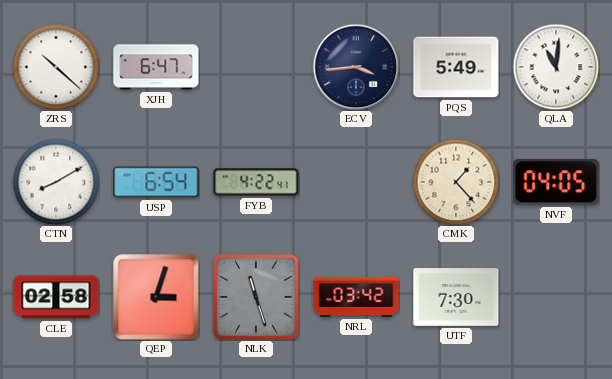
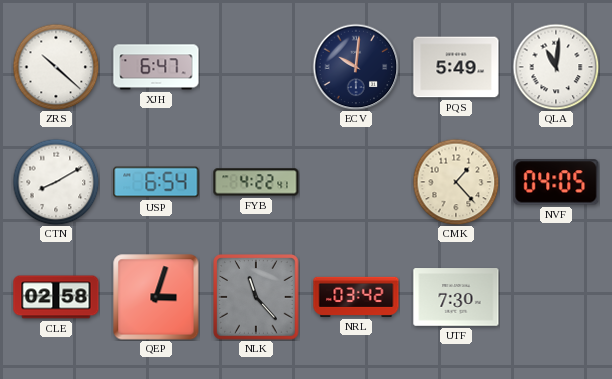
ECV: 3:44 -> 10:01 (356, 67)
NLK: 11:27 -> 11:23 (256, 297)
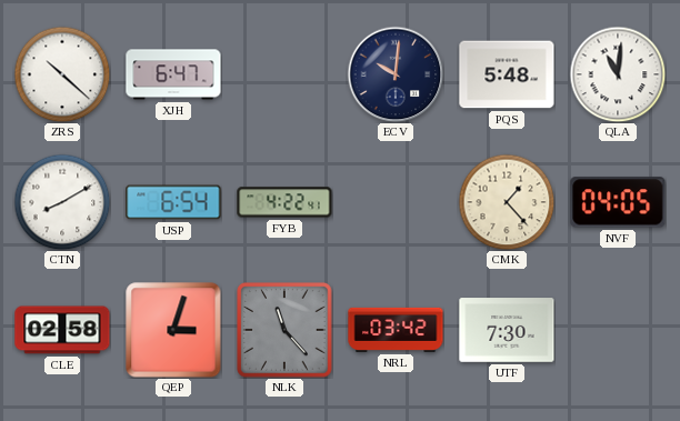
PQS: 5:49 -> 5:48 (507, 74)
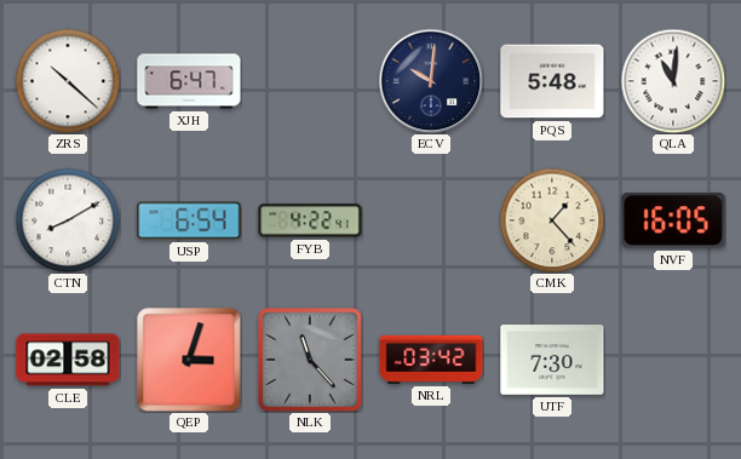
NVF: 04:05 -> 16:05 (673, 220)
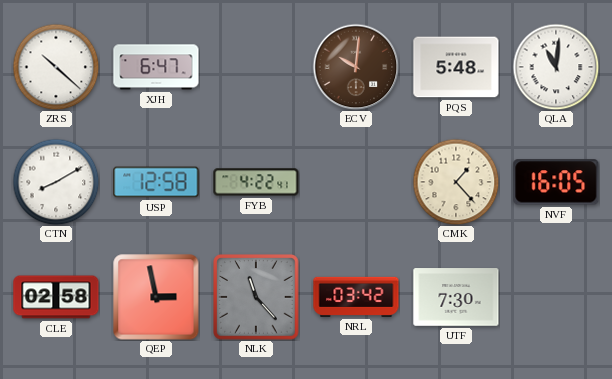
ECV dial: navy -> brown (356, 67)
USP: 6:54 -> 12:58 (156, 182)
QEP: 3:03 -> 2:58 (156, 297)
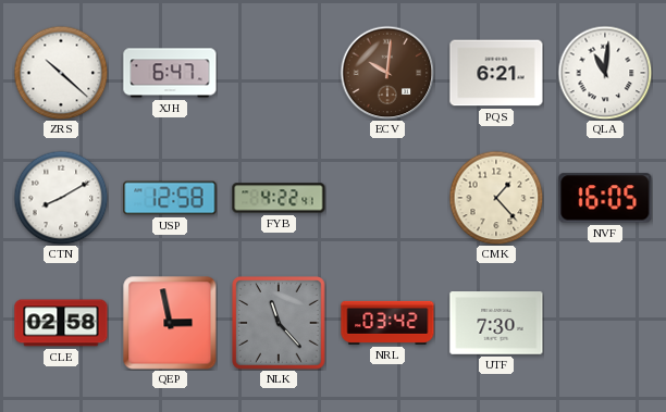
PQS: 5:48 -> 6:21 (496, 73)
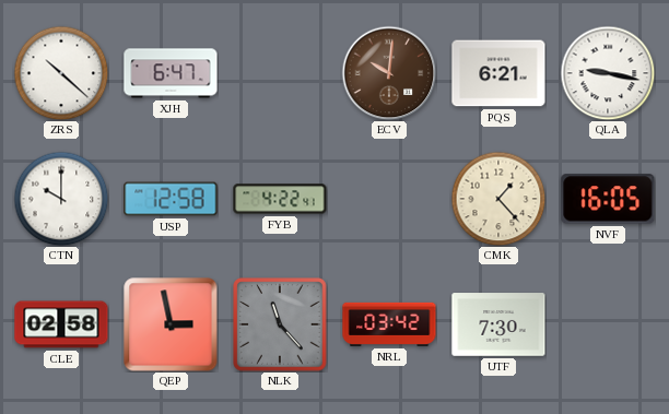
QLA: 11:01 -> 9:17 (608, 73)
CTN: 8:10 -> 10:00 (61, 199)
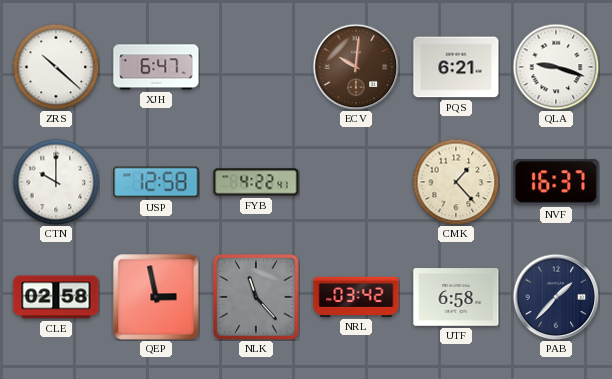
QLA: 9:17 -> 9:18 (556, 67)
NVF: 16:05 -> 16:37 (556, 182)
UTF: 7:30 -> 6:58 (456, 297)
PAB: none -> 1:37 (556, 297)
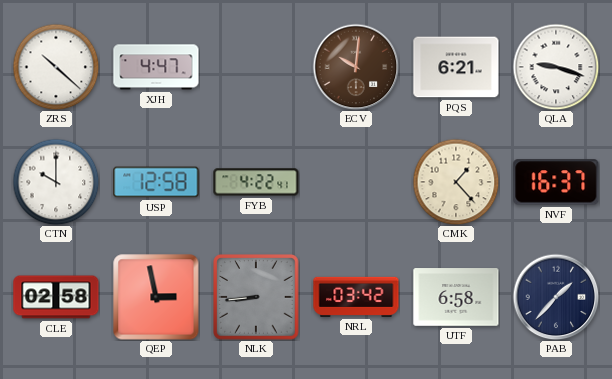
XJH: 6:47 -> 4:47 (156, 67)
NLK: 11:23 -> 8:44 (256, 297)
